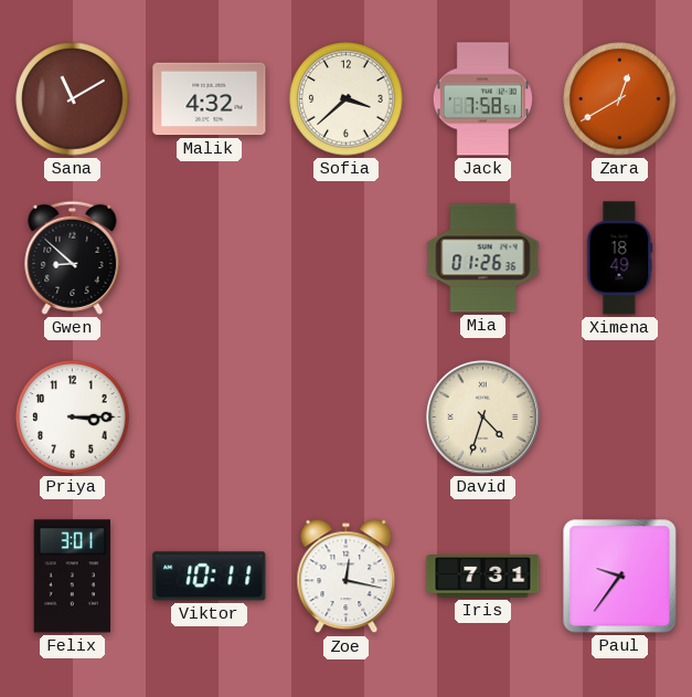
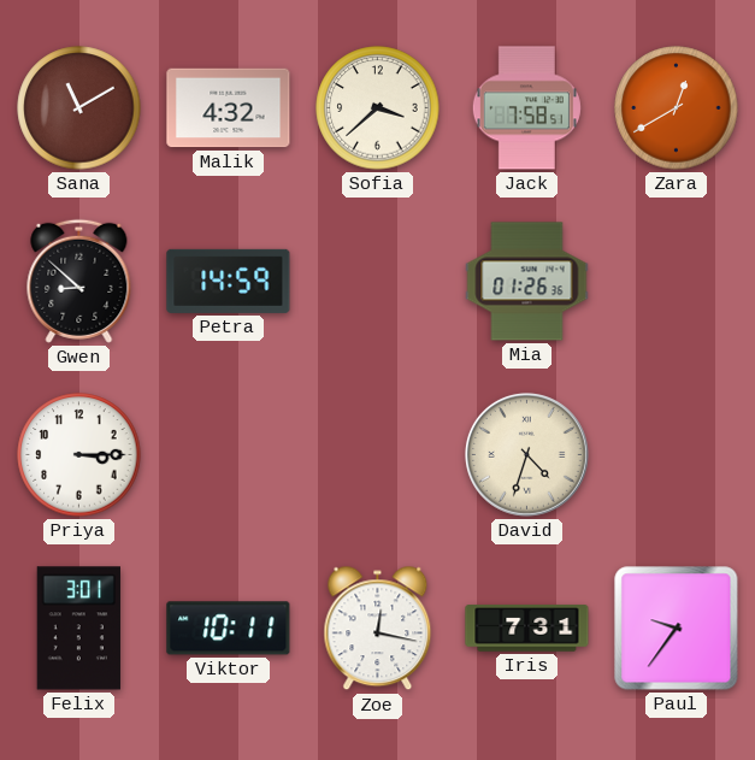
Petra: none -> 14:59 (229, 281)
Ximena: 18:49 -> none (620, 258)
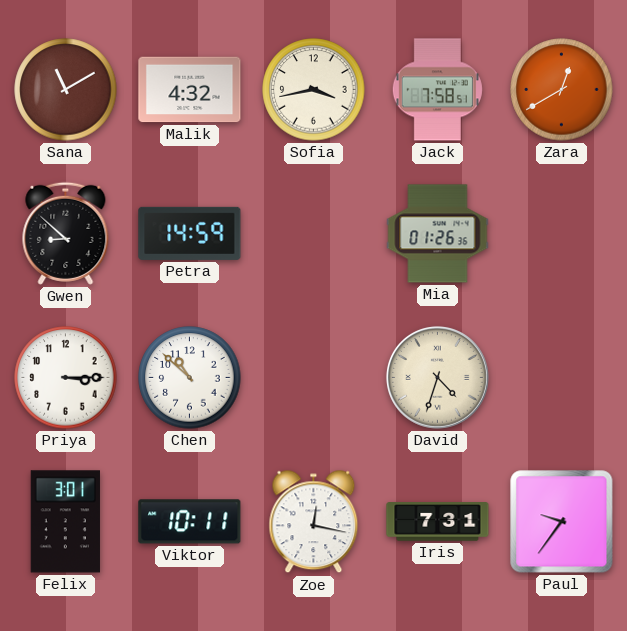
Sofia: 3:38 -> 3:43 (314, 90)
Chen: none -> 10:52 (190, 378)
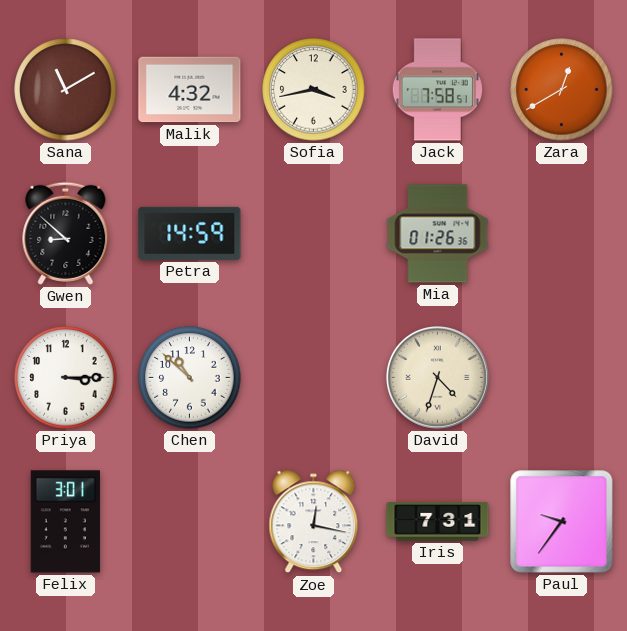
Viktor: 10:11 -> none (190, 522)
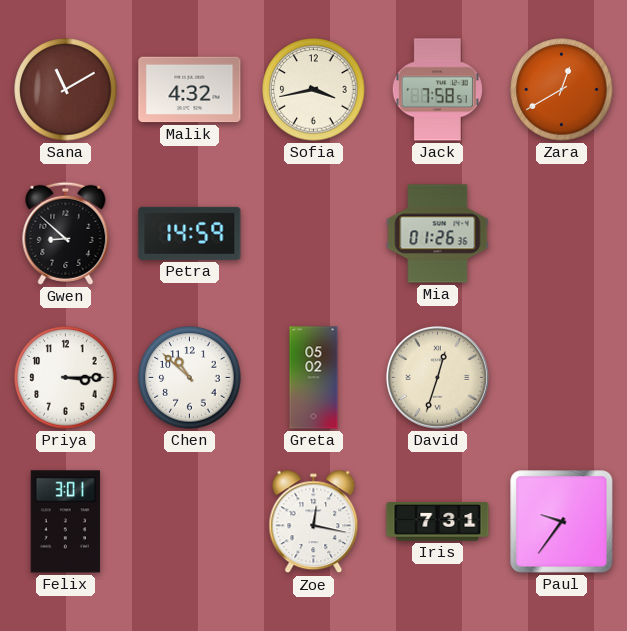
Greta: none -> 05:02 (314, 378)
David: 4:33 -> 12:33 (438, 378)
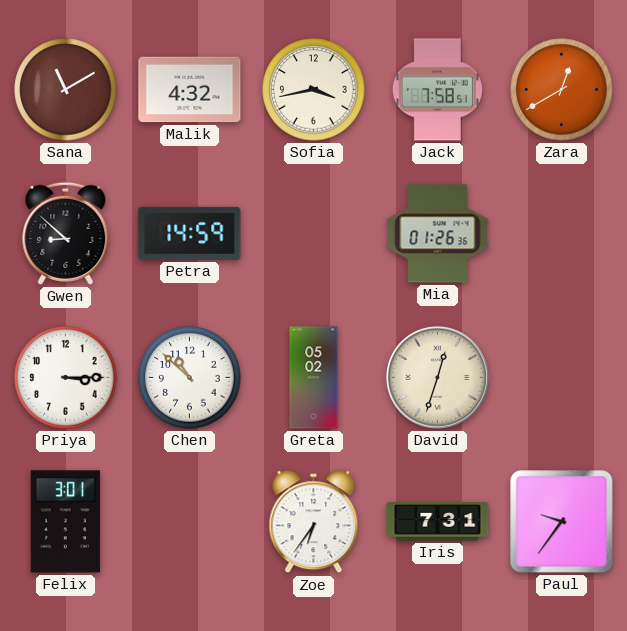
Zoe: 12:17 -> 6:36 (314, 522)
